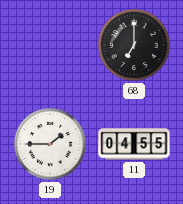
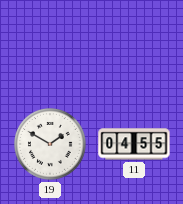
68: 7:00 -> none (135, 46)
19: 1:45 -> 1:50 (51, 145)
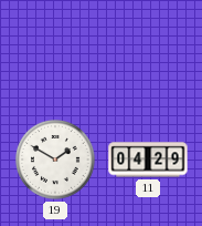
11: 04:55 -> 04:29 (148, 160)
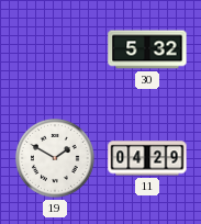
30: none -> 5:32 (147, 49)
